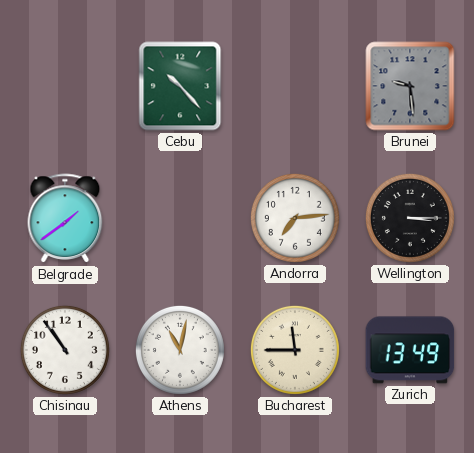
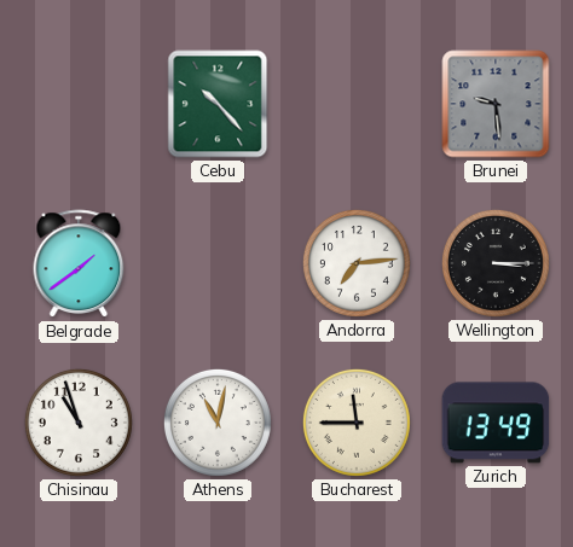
Chisinau: 10:54 -> 10:57 (79, 423)
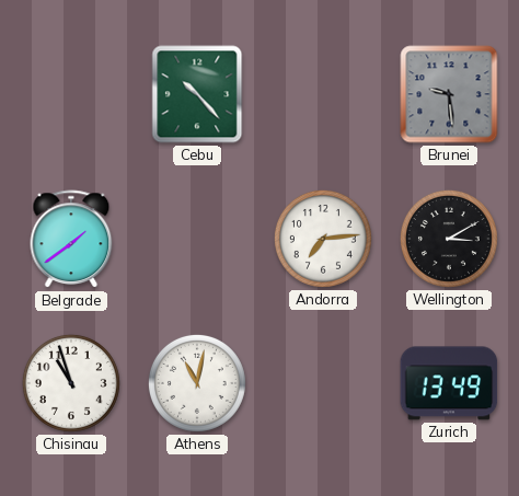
Wellington: 3:15 -> 3:10 (449, 239)
Bucharest: 11:45 -> none (357, 423)
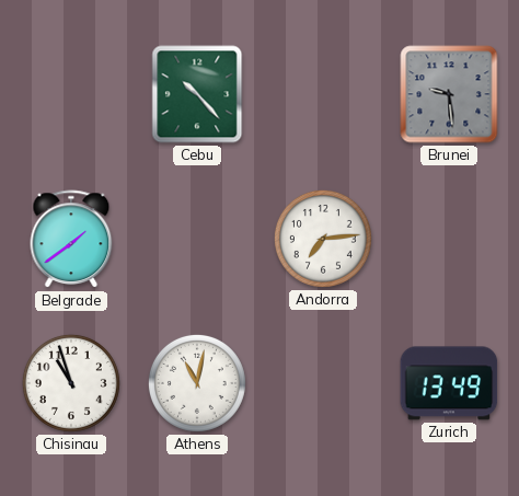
Wellington: 3:10 -> none (449, 239)
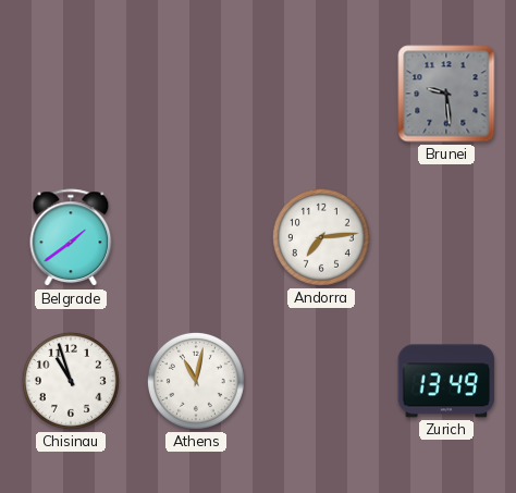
Cebu: 10:23 -> none (197, 94)
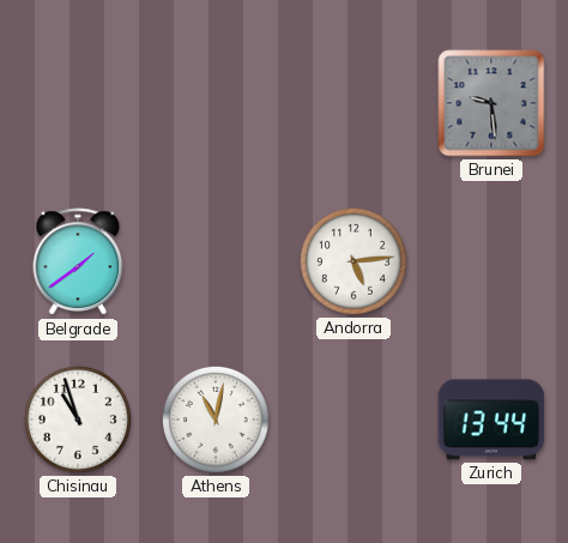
Andorra: 7:14 -> 5:14 (354, 261)
Zurich: 13:49 -> 13:44 (491, 420)
